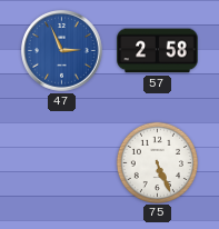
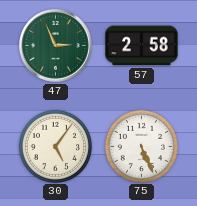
47 dial: blue -> green (56, 46)
30: none -> 5:06 (55, 146)
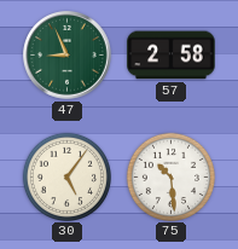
47: 2:56 -> 8:56 (68, 56)
75: 5:26 -> 10:29 (170, 176)
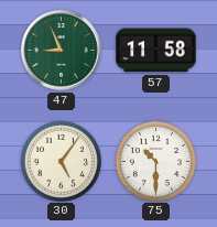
57: 2:58 -> 11:58 (156, 51)
75: 10:29 -> 10:30 (155, 161)
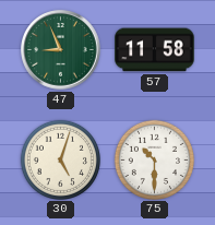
30: 5:06 -> 5:03 (60, 159)
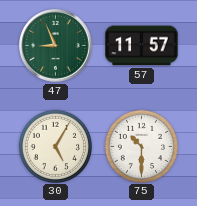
57: 11:58 -> 11:57 (142, 46)
30: 5:03 -> 5:05 (55, 146)
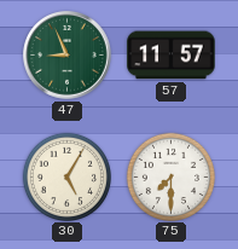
75: 10:30 -> 7:30 (170, 176)
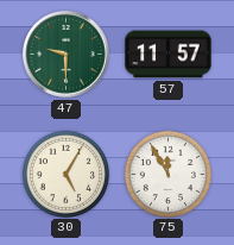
47: 8:56 -> 9:30 (67, 55)
75: 7:30 -> 11:55 (167, 174)
